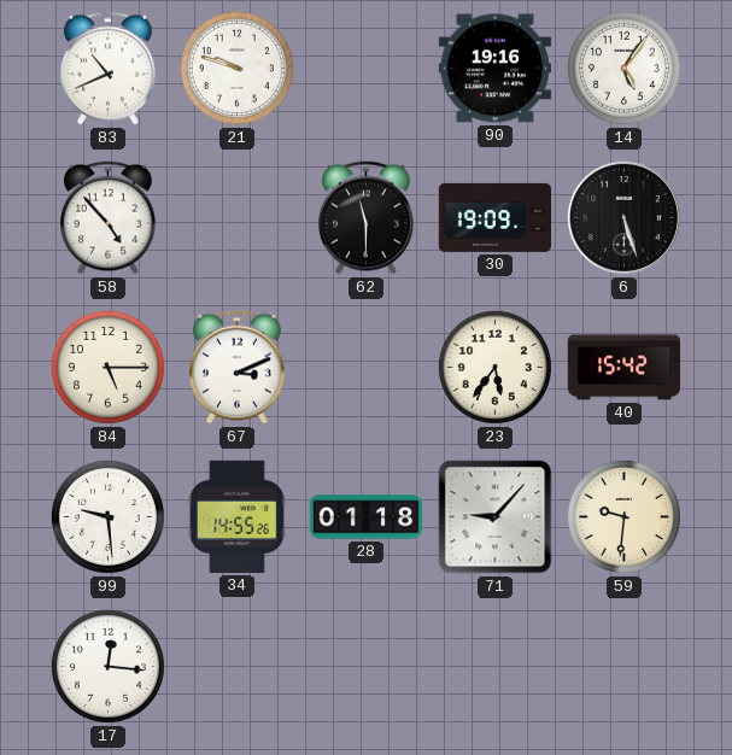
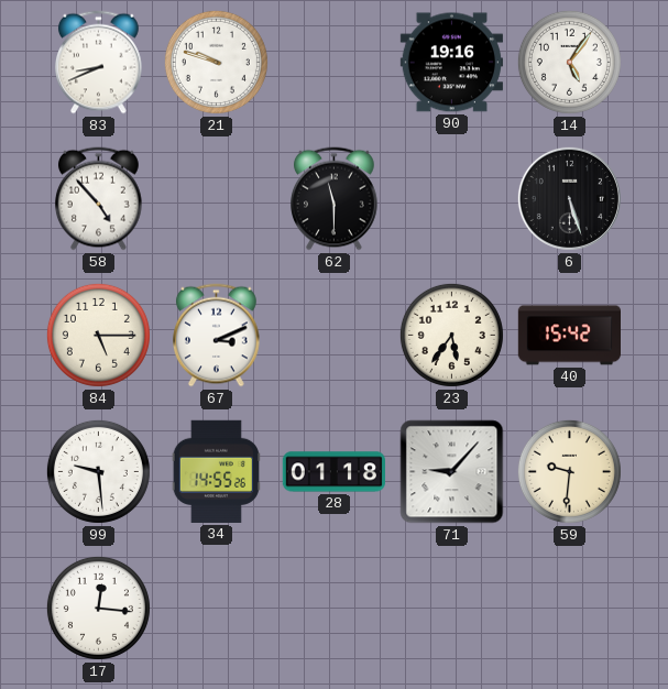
83: 10:41 -> 8:41 (99, 63)
30: 19:09 -> none (494, 217)
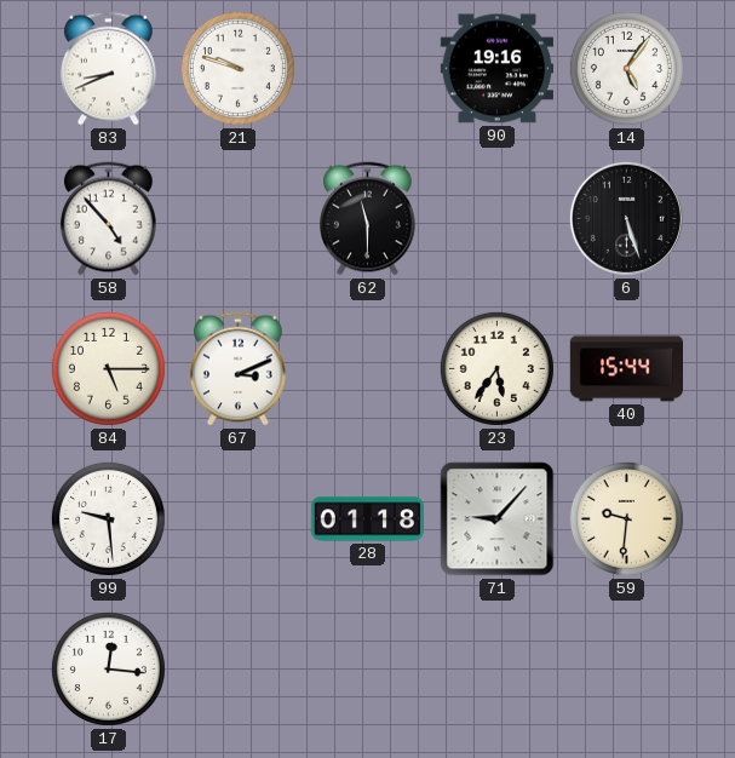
40: 15:42 -> 15:44 (626, 369)
34: 14:55 -> none (216, 471)
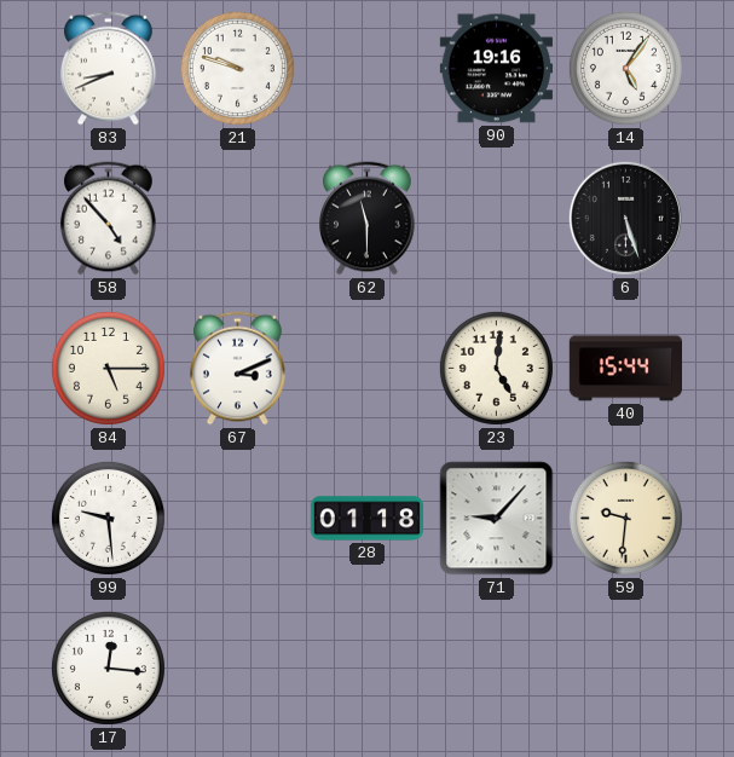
23: 5:36 -> 5:01 (496, 368)
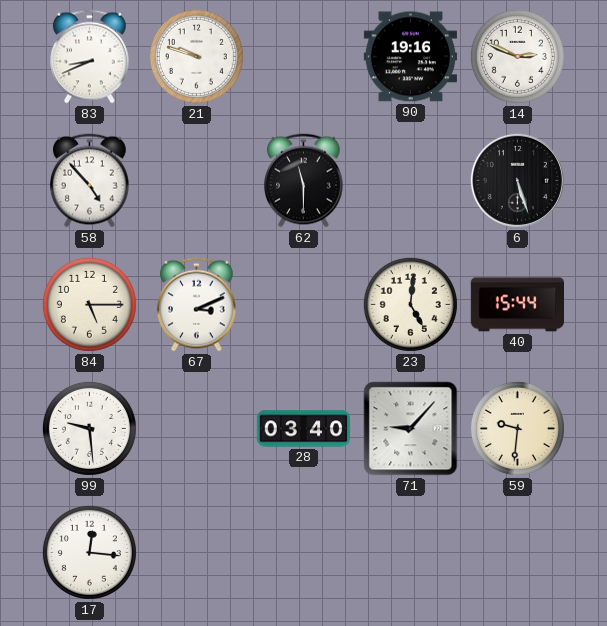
14: 5:06 -> 2:49 (517, 56)
28: 01:18 -> 03:40 (303, 429)
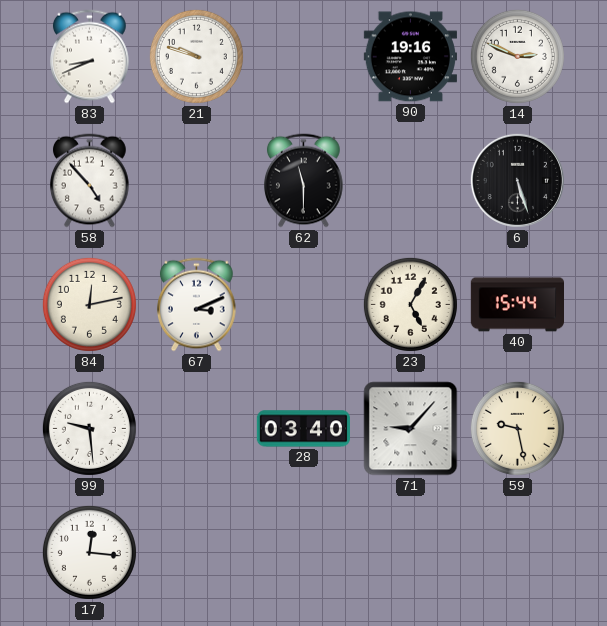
84: 5:15 -> 12:13 (89, 304)
23: 5:01 -> 5:05 (410, 304)
59: 9:31 -> 9:28 (517, 428)
